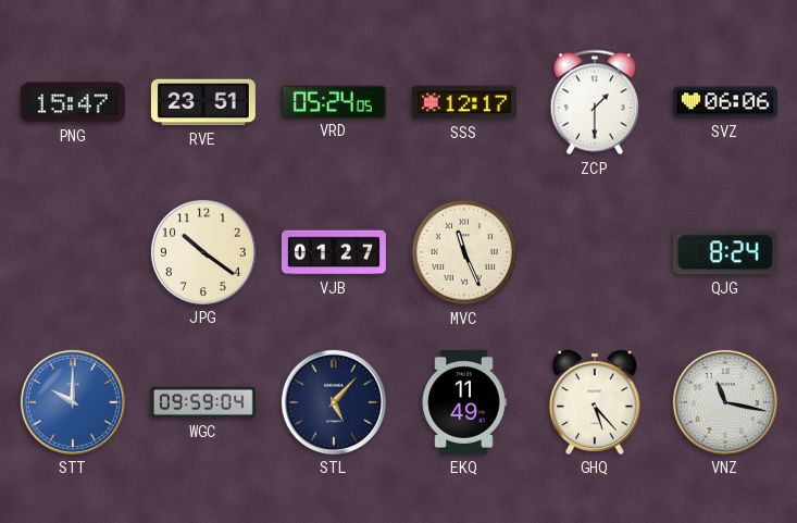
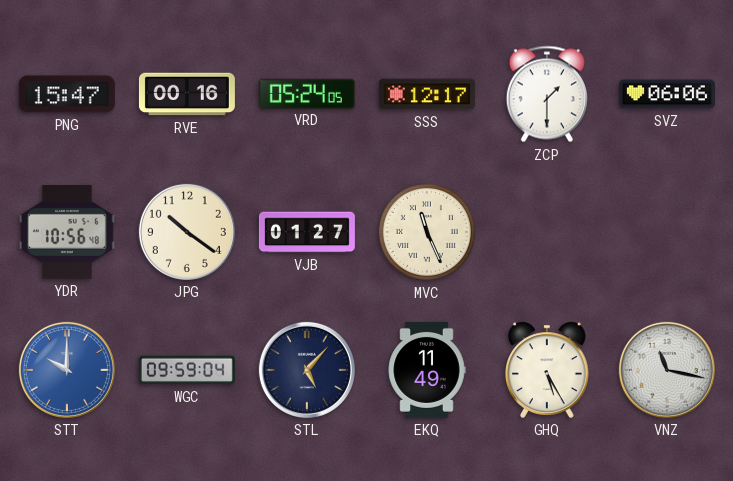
RVE: 23:51 -> 00:16 (187, 94)
YDR: none -> 10:56 (67, 232)
QJG: 8:24 -> none (725, 252)
GHQ: 5:23 -> 5:25 (548, 370)
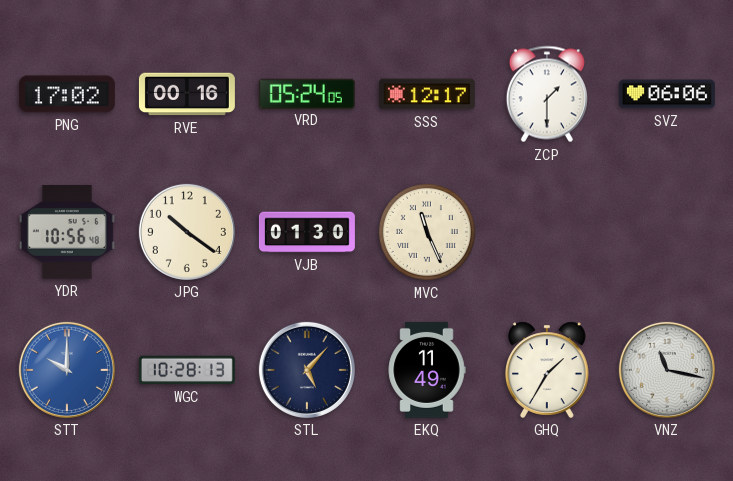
PNG: 15:47 -> 17:02 (67, 94)
VJB: 01:27 -> 01:30 (307, 232)
WGC: 09:59 -> 10:28 (187, 370)
GHQ: 5:25 -> 1:35 (548, 370)
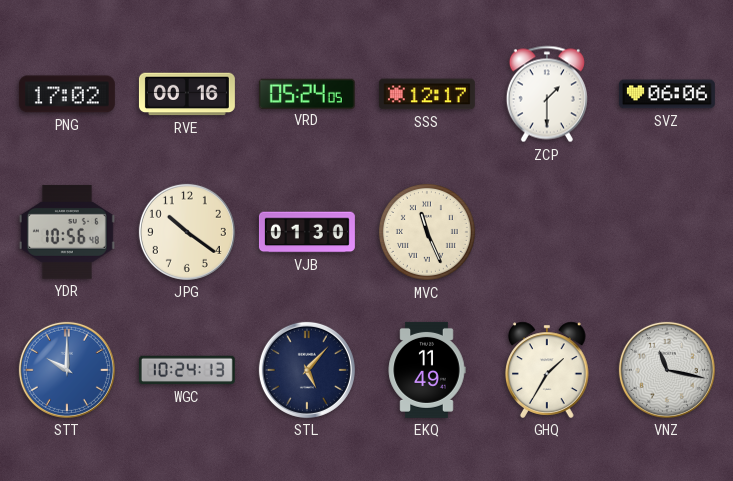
WGC: 10:28 -> 10:24 (187, 370)
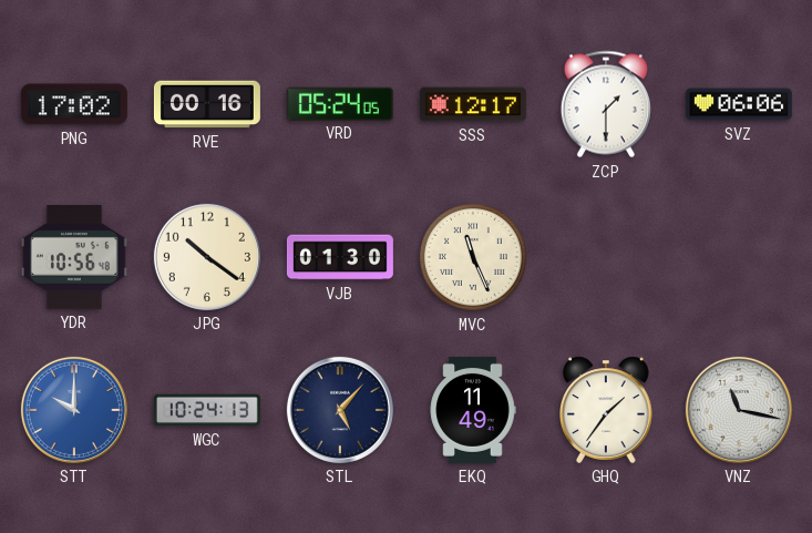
GHQ: 1:35 -> 1:36 (607, 410)
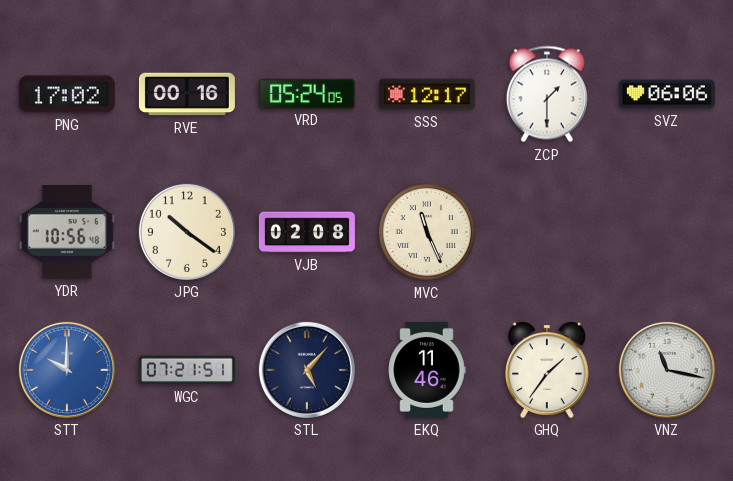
VJB: 01:30 -> 02:08 (307, 232)
WGC: 10:24 -> 07:21 (187, 370)
EKQ: 11:49 -> 11:46 (427, 370)
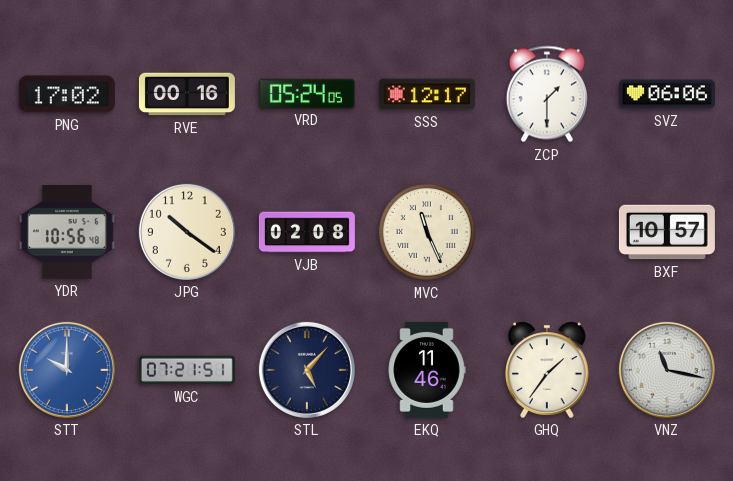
BXF: none -> 10:57 (667, 232)
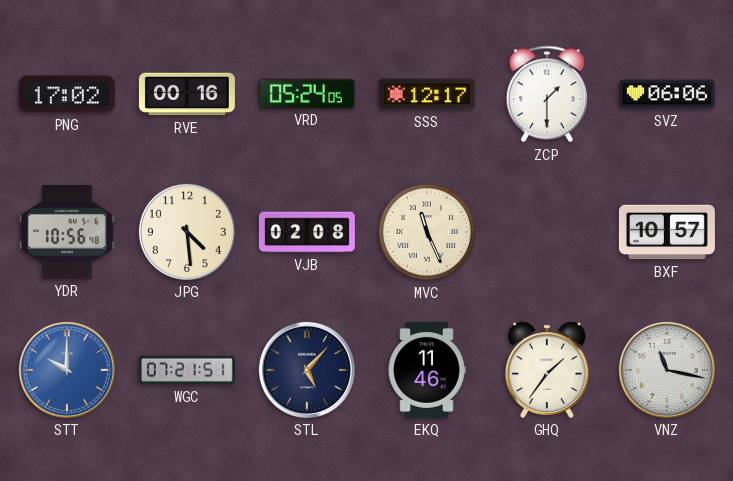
JPG: 10:21 -> 4:29 (187, 232)
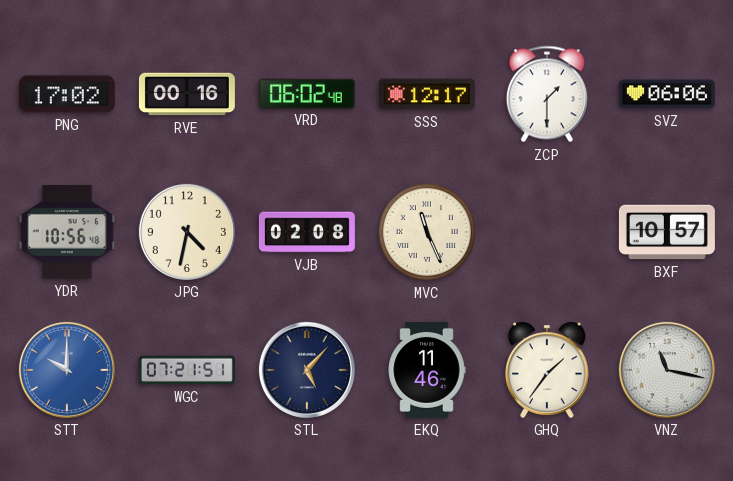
VRD: 05:24 -> 06:02 (307, 93)
JPG: 4:29 -> 4:32 (187, 232)
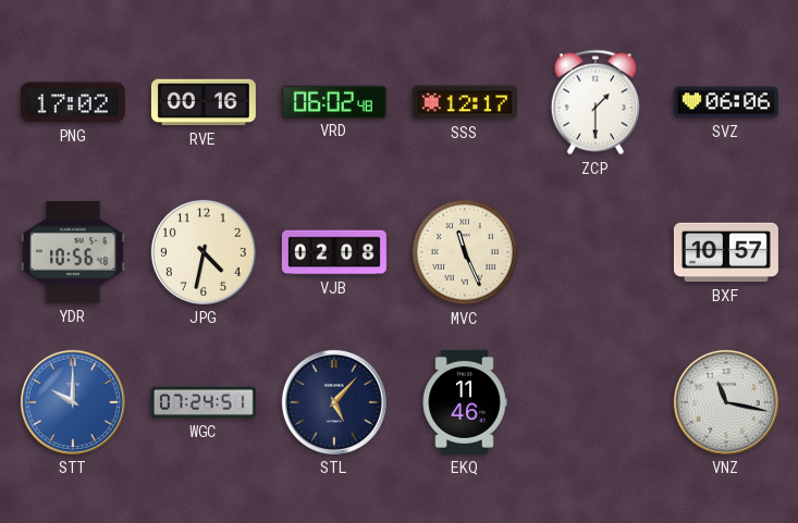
WGC: 07:21 -> 07:24 (204, 402)
GHQ: 1:36 -> none (548, 370)
